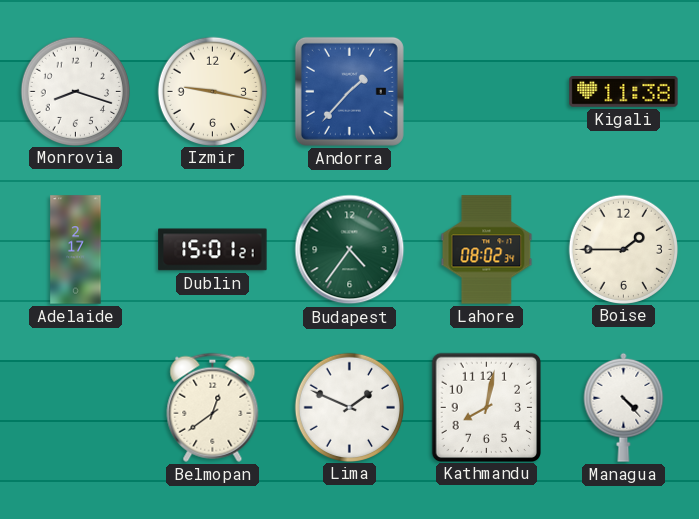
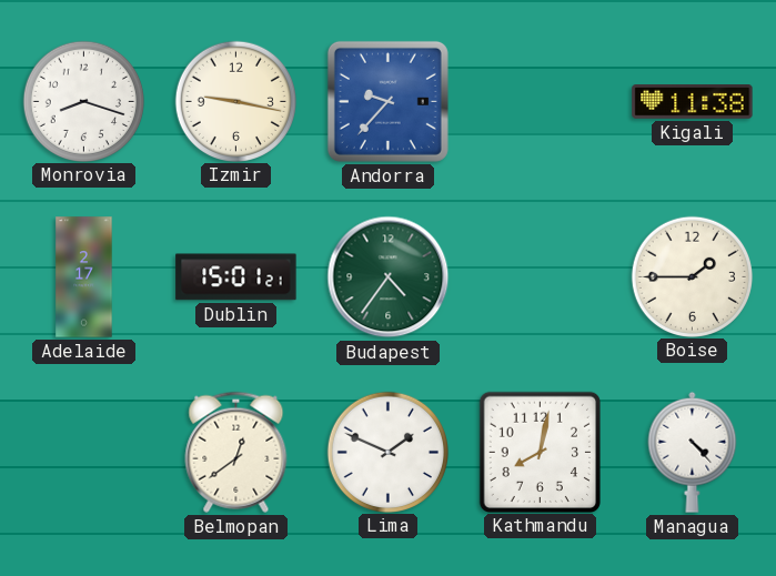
Andorra: 1:37 -> 9:37 (387, 101)
Lahore: 08:02 -> none (487, 250)
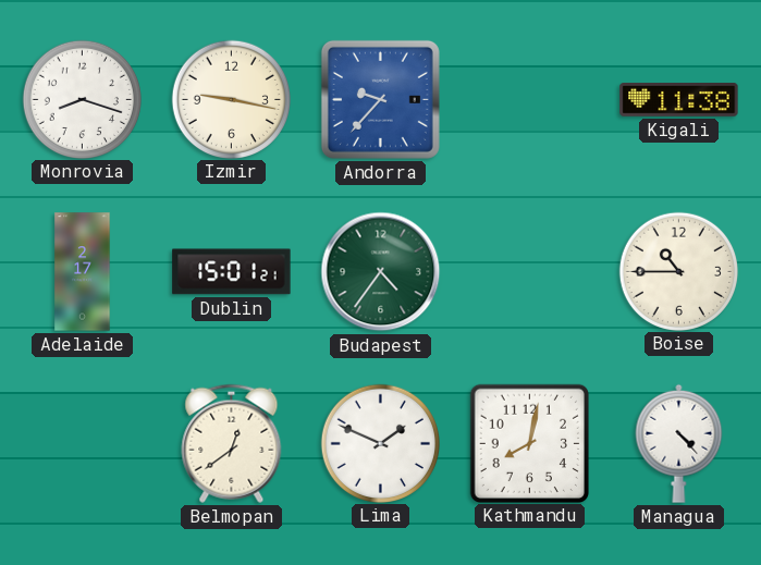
Boise: 1:45 -> 10:45 (678, 271)
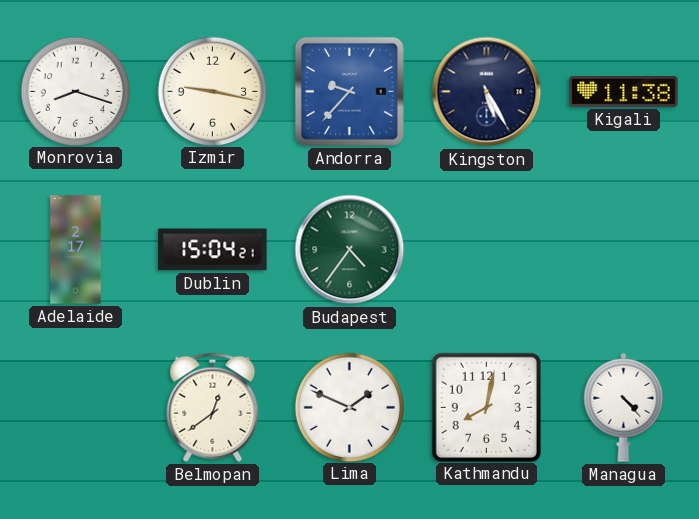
Kingston: none -> 5:25 (487, 92)
Dublin: 15:01 -> 15:04 (213, 250)
Boise: 10:45 -> none (678, 271)
